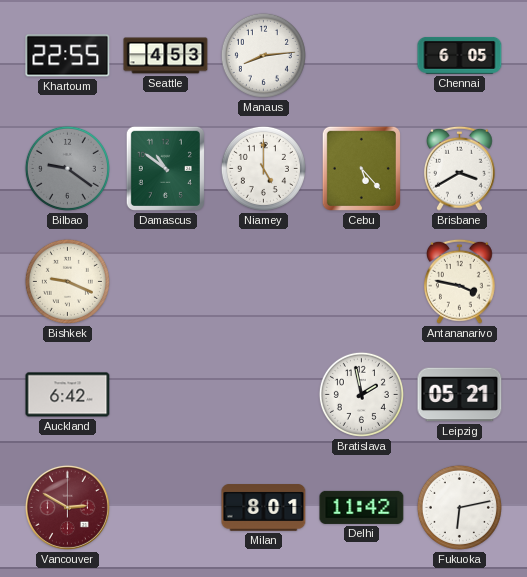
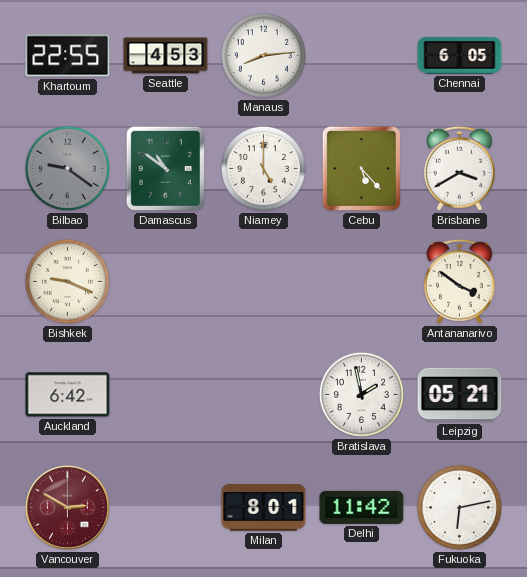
Antananarivo: 3:47 -> 3:51 (459, 281)
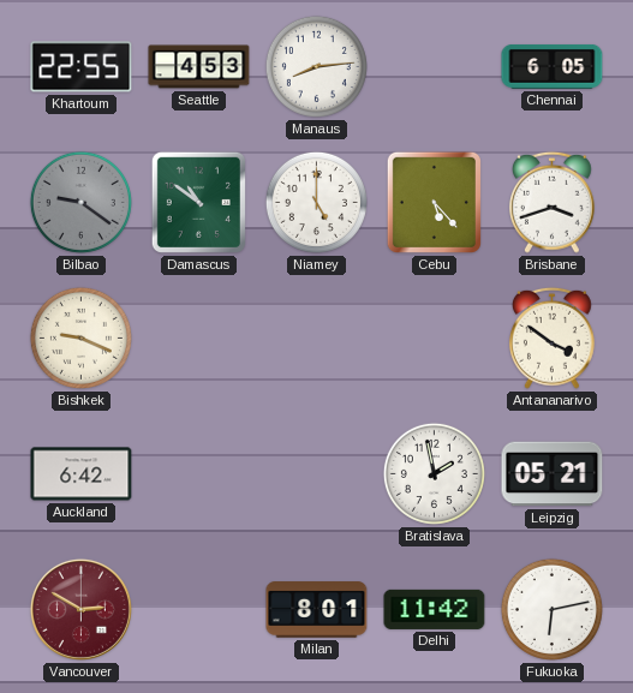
Brisbane: 3:40 -> 3:42 (551, 202)
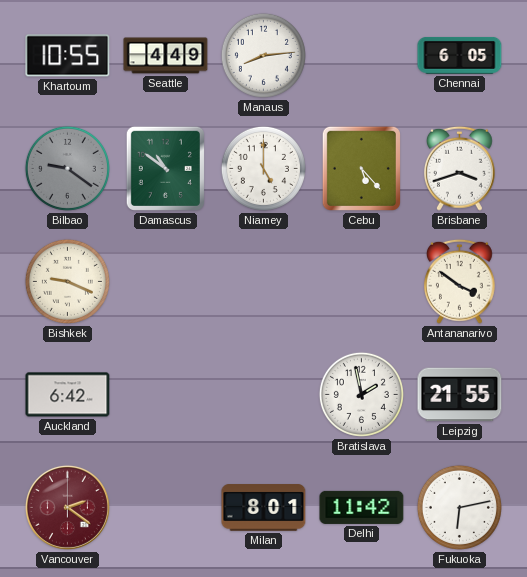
Khartoum: 22:55 -> 10:55 (68, 56)
Seattle: 4:53 -> 4:49 (166, 56)
Leipzig: 05:21 -> 21:55 (460, 395)
Vancouver: 2:50 -> 2:21 (67, 507)
